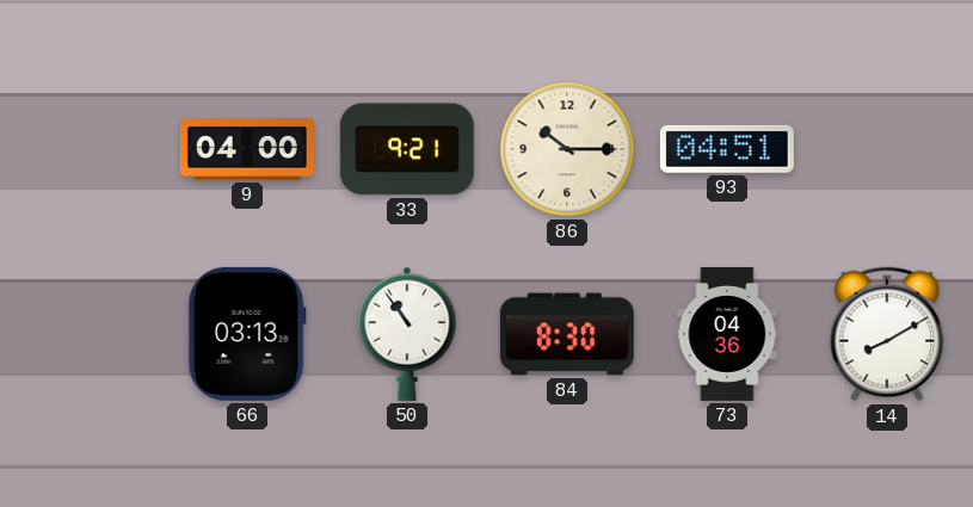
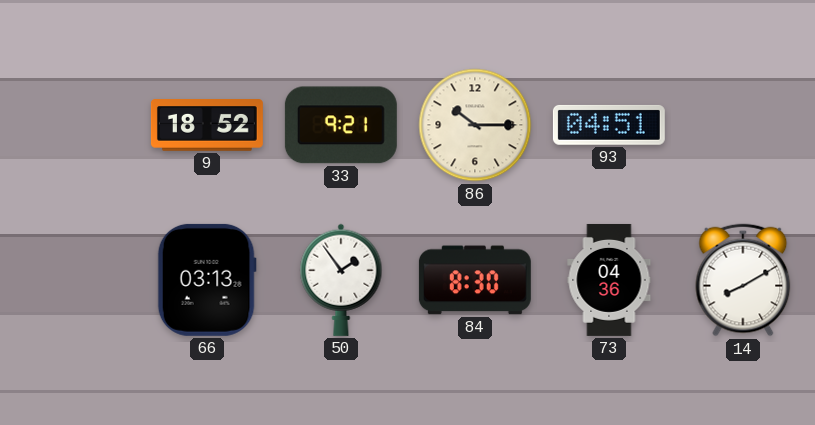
9: 04:00 -> 18:52 (207, 125)
50: 10:54 -> 1:54 (341, 280)
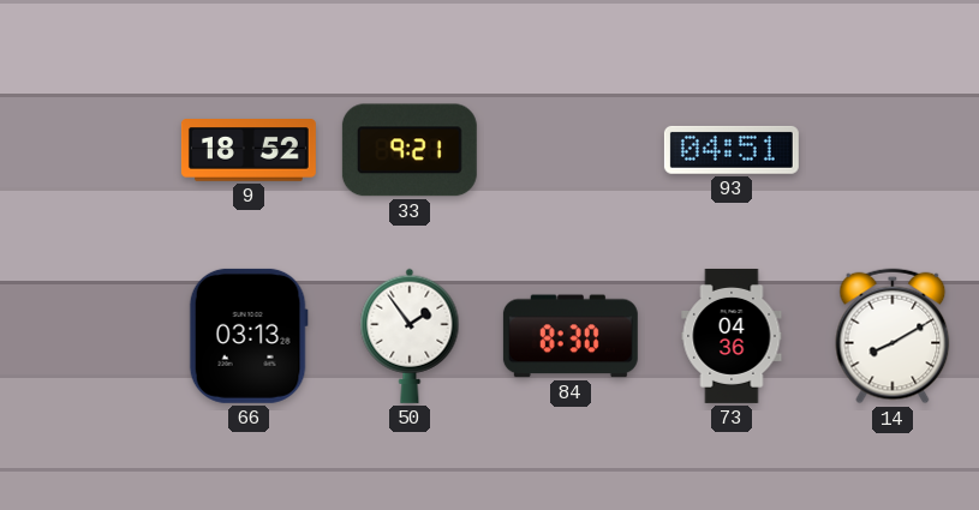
86: 10:15 -> none (475, 125)
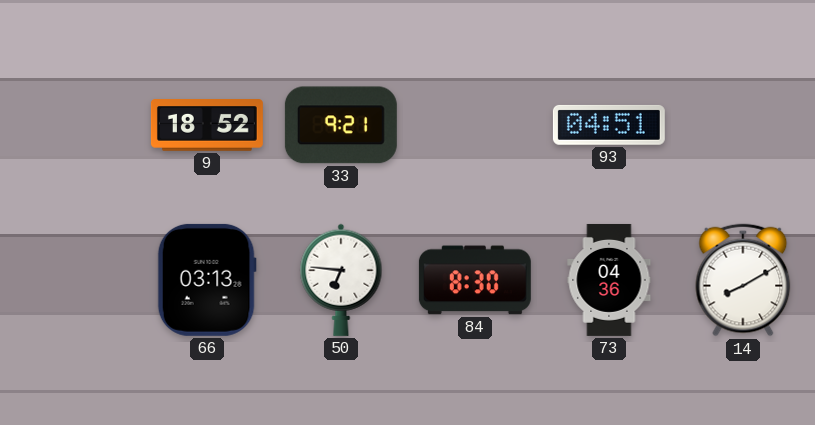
50: 1:54 -> 6:46 (341, 280)
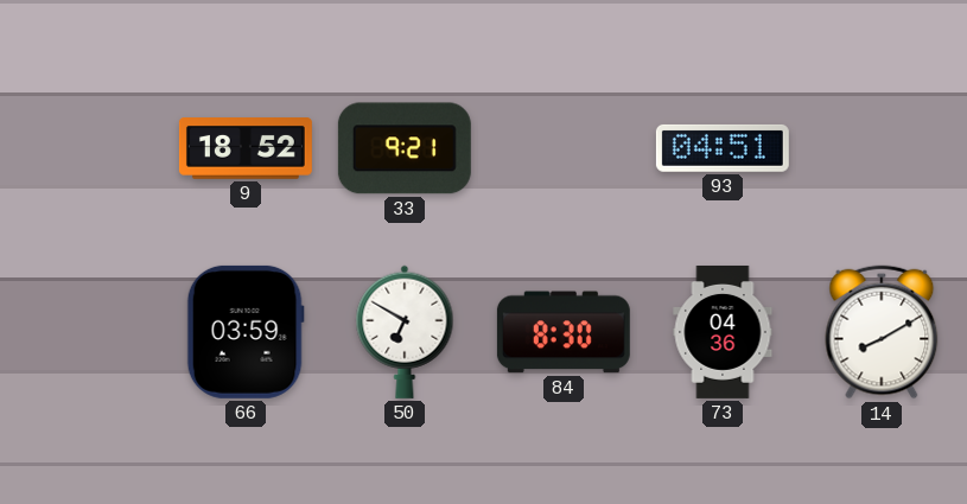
66: 03:13 -> 03:59 (246, 332)
50: 6:46 -> 6:50 (405, 332)
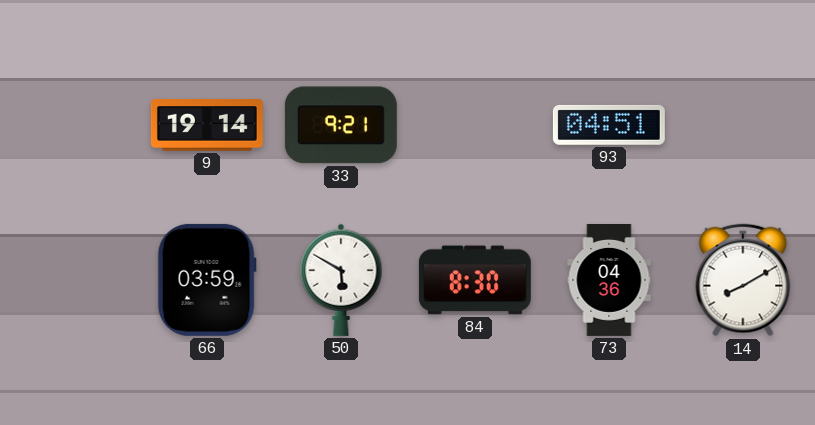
9: 18:52 -> 19:14 (207, 125)
50: 6:50 -> 5:50 (341, 280)
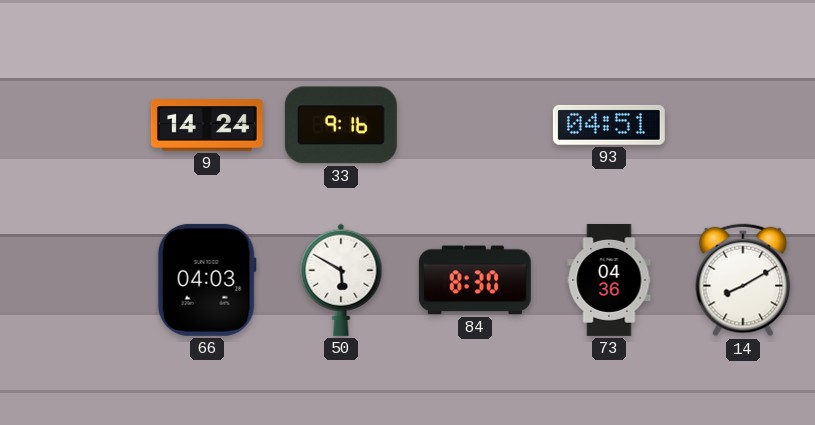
9: 19:14 -> 14:24 (207, 125)
33: 9:21 -> 9:16 (341, 125)
66: 03:59 -> 04:03 (207, 280)
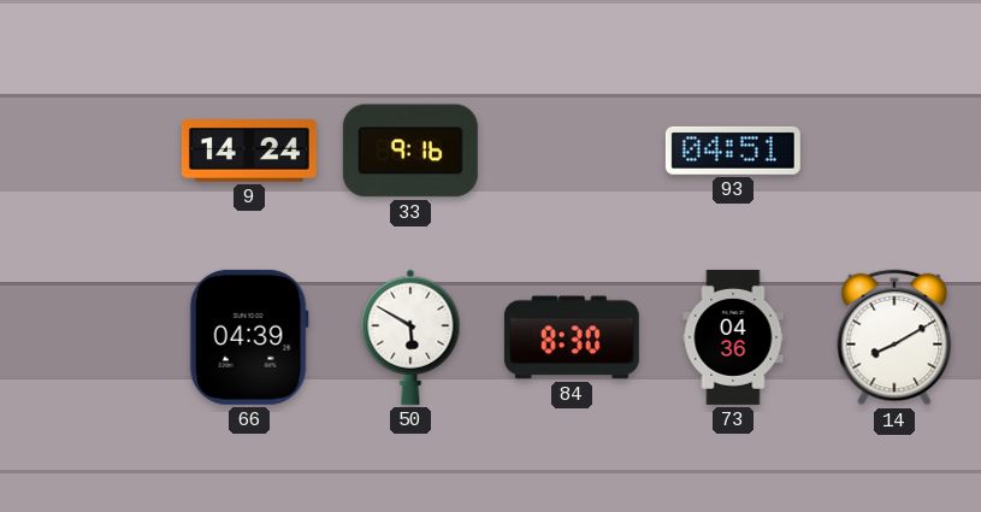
66: 04:03 -> 04:39 (249, 337)
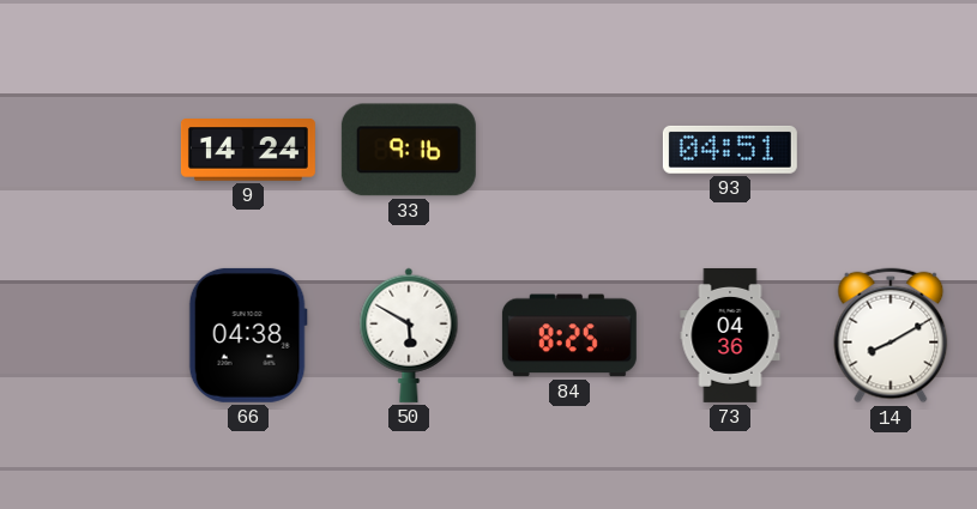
66: 04:39 -> 04:38 (248, 335)
84: 8:30 -> 8:25 (569, 335)
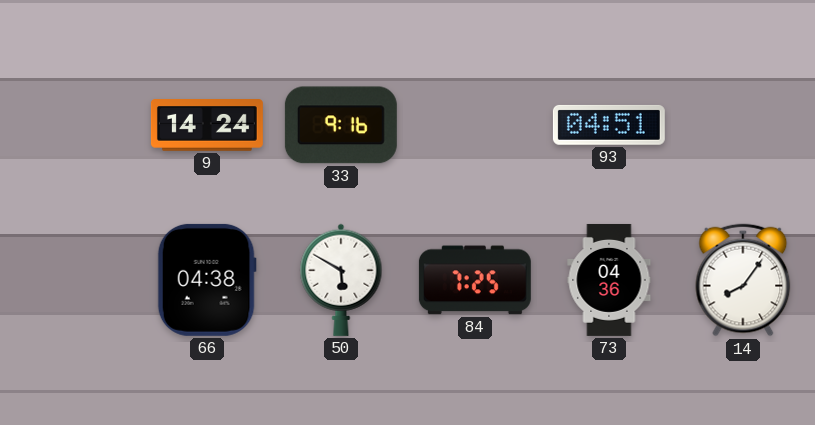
84: 8:25 -> 7:25 (475, 280)
14: 8:10 -> 8:06 (743, 280)
